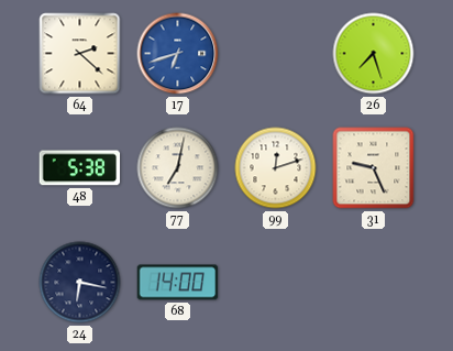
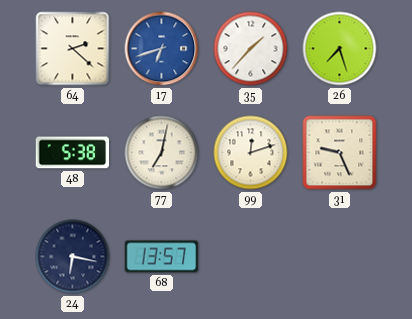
35: none -> 1:37 (251, 49)
68: 14:00 -> 13:57 (162, 257)
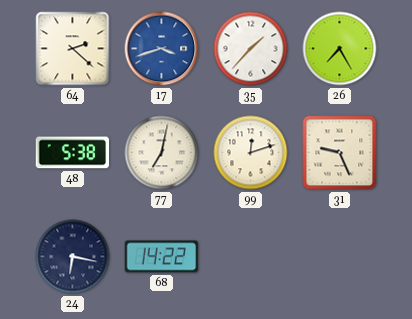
17: 6:42 -> 3:42 (162, 49)
26: 7:27 -> 7:25 (340, 49)
68: 13:57 -> 14:22 (162, 257)
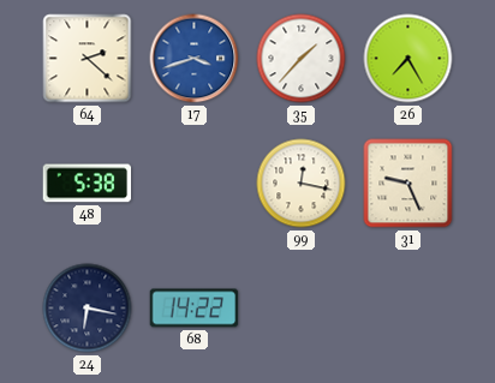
77: 7:02 -> none (162, 153)
99: 12:12 -> 12:17 (302, 184)
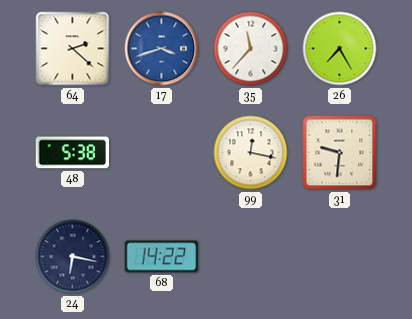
35: 1:37 -> 11:37 (251, 49)
31: 9:26 -> 9:31 (340, 153)
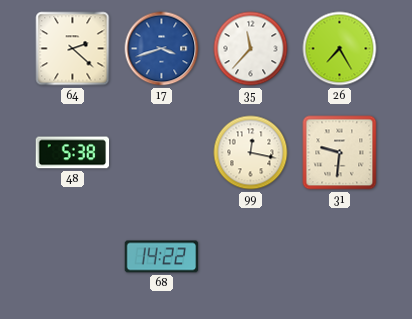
24: 6:17 -> none (73, 257)
